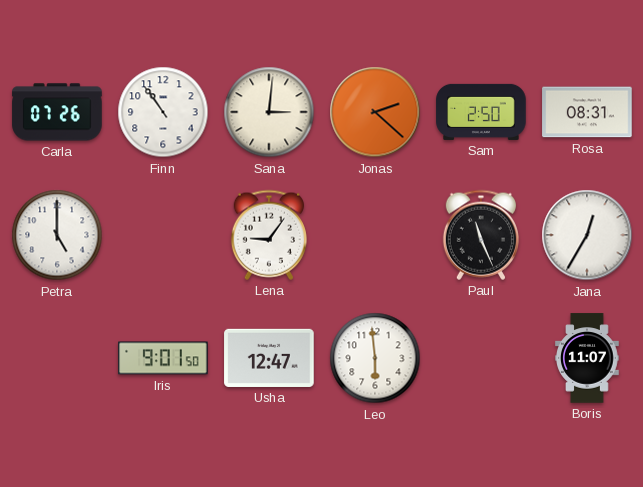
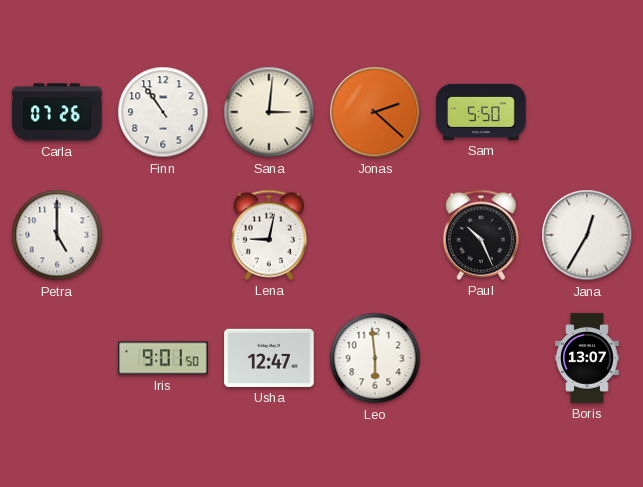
Sam: 2:50 -> 5:50 (481, 112)
Rosa: 08:31 -> none (587, 112)
Lena: 9:06 -> 9:02 (269, 235)
Paul: 11:26 -> 10:26 (481, 235)
Boris: 11:07 -> 13:07 (587, 358)
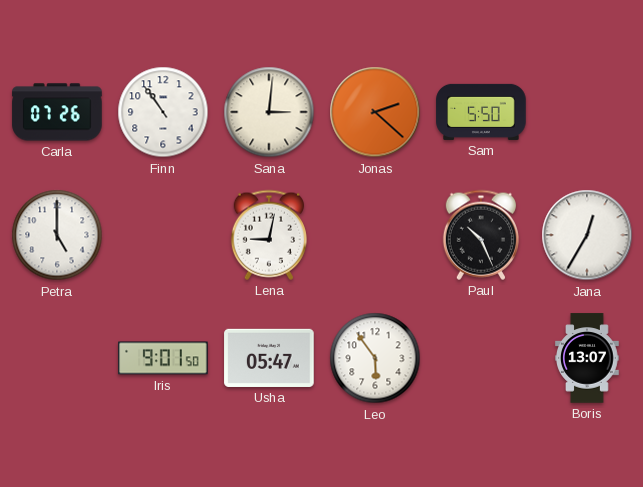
Usha: 12:47 -> 05:47 (269, 358)
Leo: 5:59 -> 5:54 (375, 358)
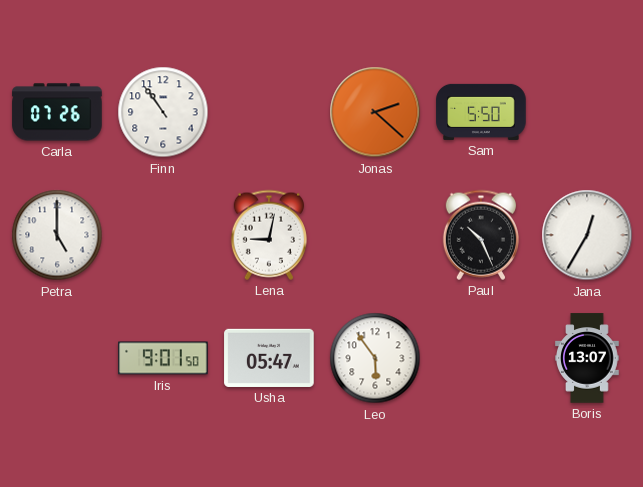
Sana: 3:01 -> none (269, 112)
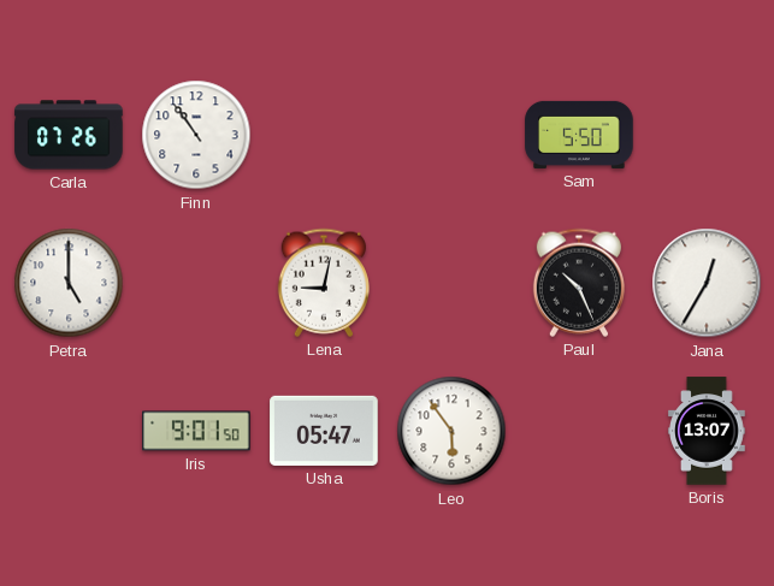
Jonas: 2:22 -> none (375, 112)
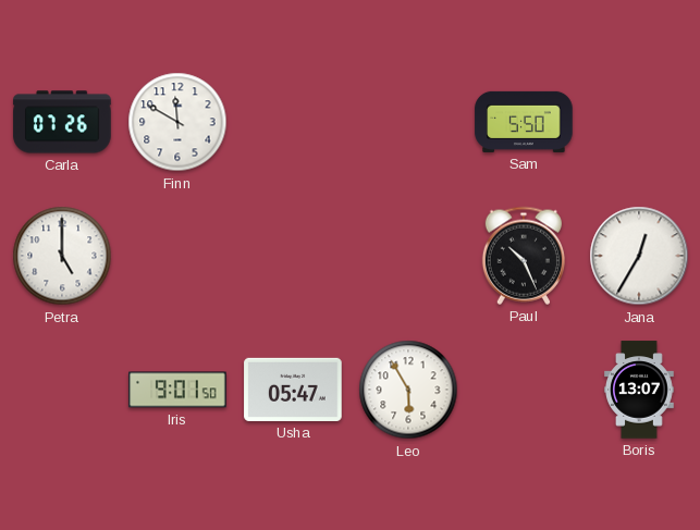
Finn: 10:54 -> 11:50 (177, 122)
Lena: 9:02 -> none (324, 283)
Leo: 5:54 -> 5:55 (408, 390)
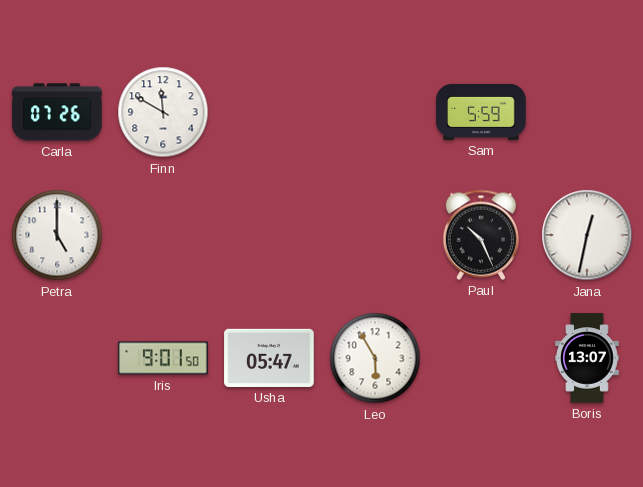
Sam: 5:50 -> 5:59 (481, 112)
Jana: 12:35 -> 12:32 (587, 235)
